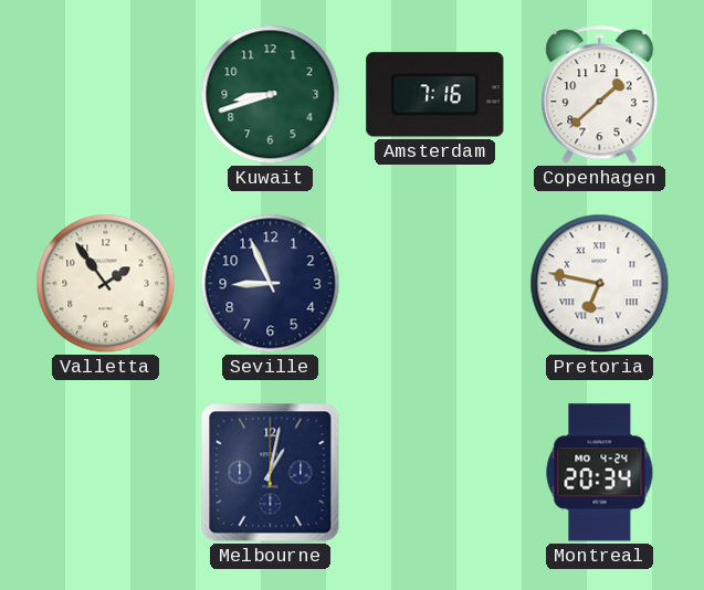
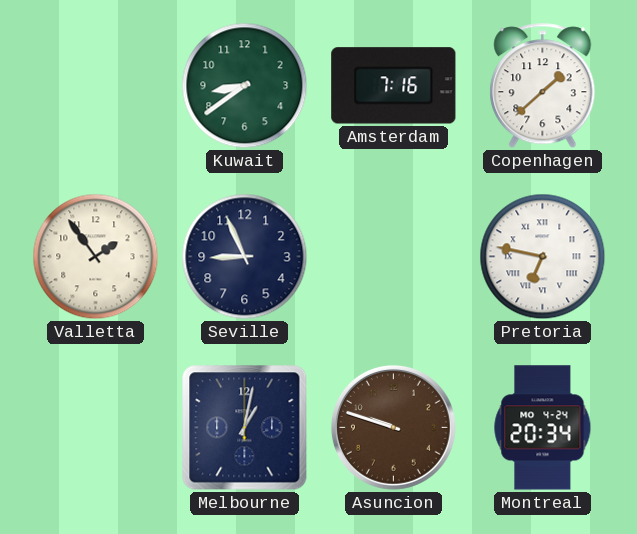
Kuwait: 8:42 -> 8:39 (245, 86)
Asuncion: none -> 9:48 (393, 427)
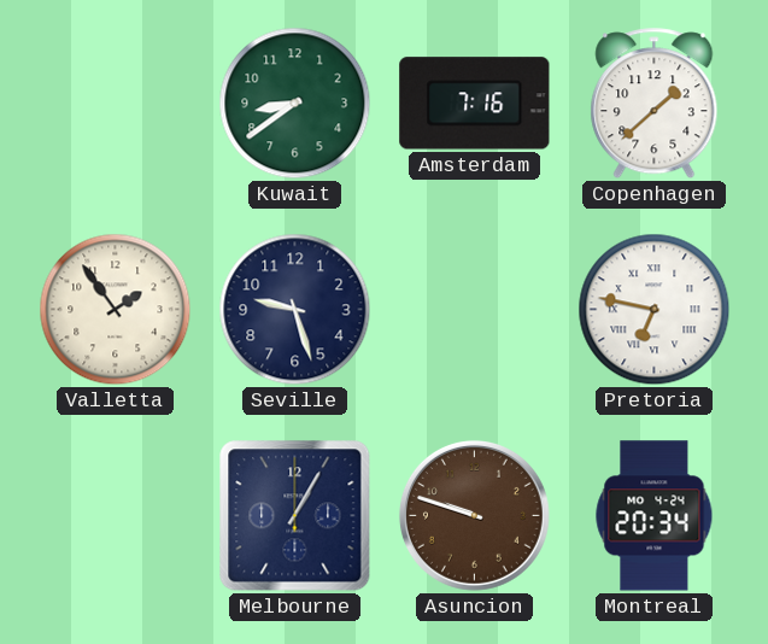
Seville: 8:56 -> 9:27 (295, 310)
Melbourne: 1:02 -> 1:05 (295, 516)
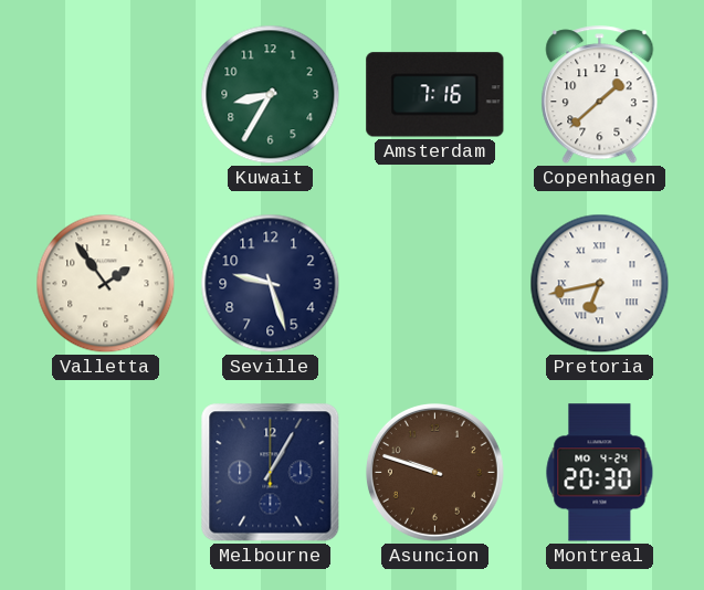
Kuwait: 8:39 -> 8:35 (271, 95)
Pretoria: 6:47 -> 6:43 (600, 284)
Montreal: 20:34 -> 20:30 (600, 473)
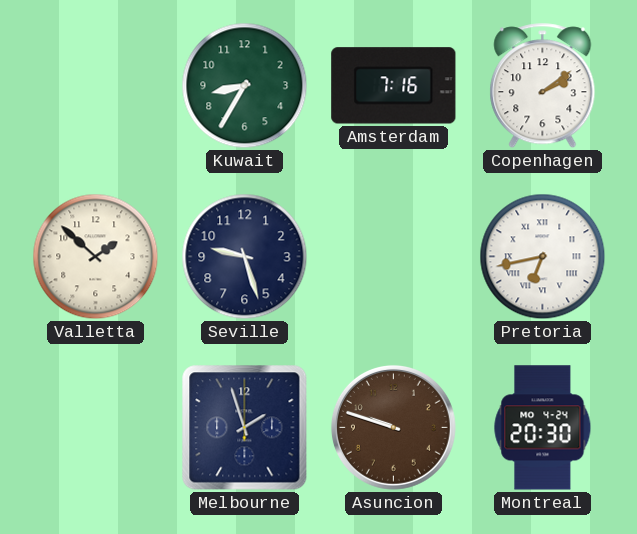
Copenhagen: 1:38 -> 2:09 (543, 86)
Valletta: 1:54 -> 1:52 (96, 257)
Melbourne: 1:05 -> 1:57 (245, 428)
